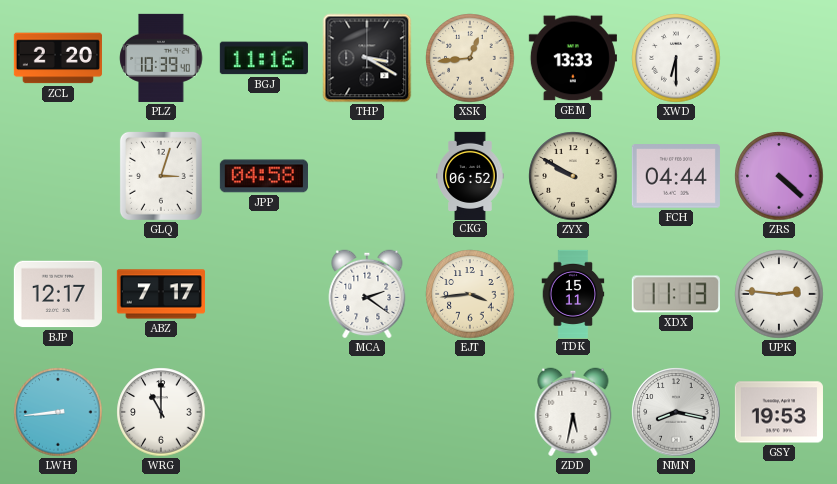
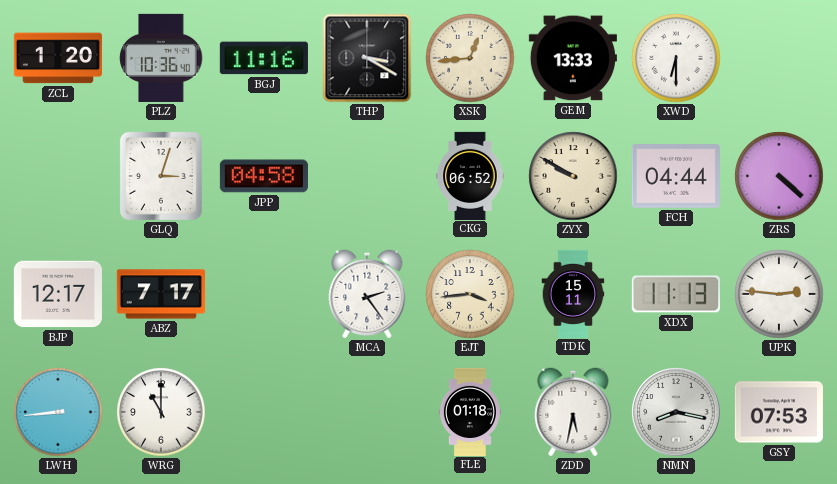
ZCL: 2:20 -> 1:20 (58, 58)
PLZ: 10:39 -> 10:36 (161, 58)
MCA: 2:21 -> 2:24 (367, 294)
FLE: none -> 01:18 (470, 411)
GSY: 19:53 -> 07:53 (779, 412)
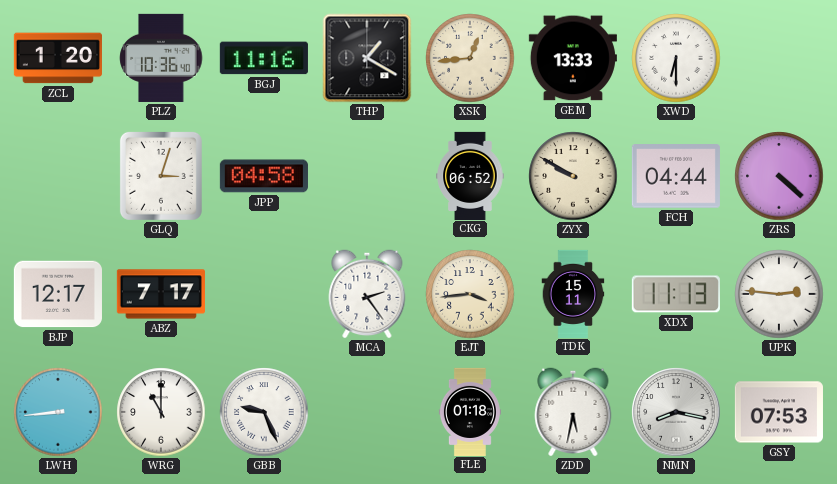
THP: 3:20 -> 1:20 (367, 58)
GBB: none -> 9:26 (264, 412)
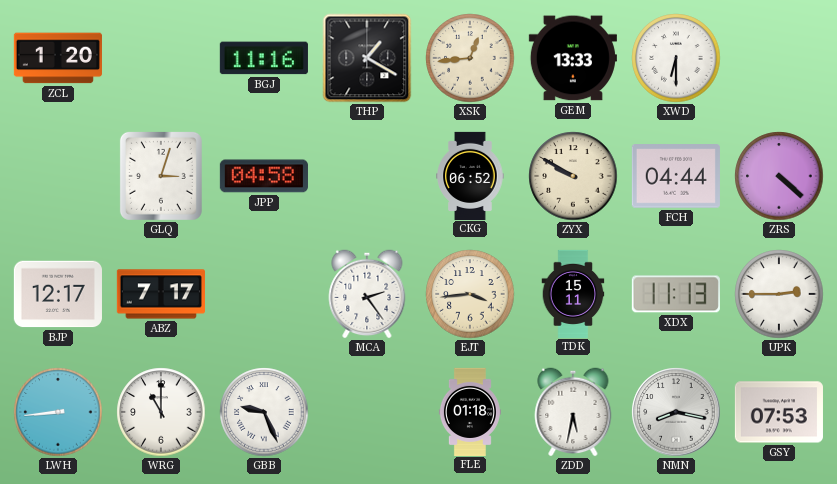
PLZ: 10:36 -> none (161, 58)
UPK: 2:46 -> 2:45 (779, 294)
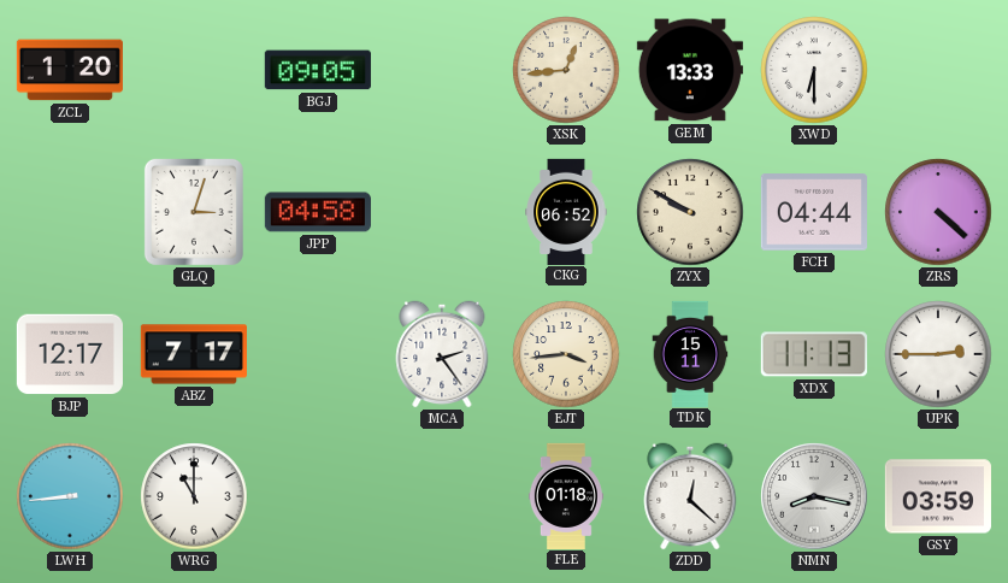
BGJ: 11:16 -> 09:05 (318, 70)
THP: 1:20 -> none (367, 58)
GBB: 9:26 -> none (264, 412)
ZDD: 5:32 -> 12:22 (690, 496)
GSY: 07:53 -> 03:59 (938, 496)
